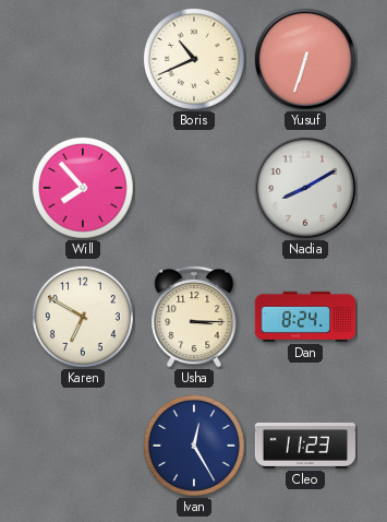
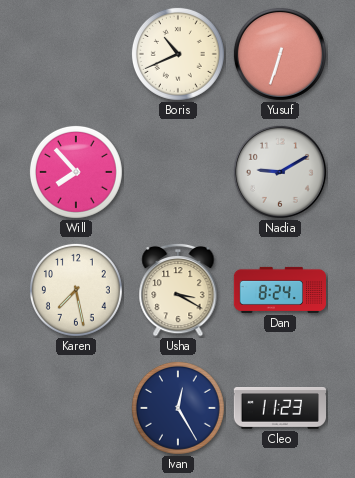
Nadia: 8:10 -> 9:10 (280, 172)
Karen: 6:50 -> 7:28 (76, 290)
Usha: 3:15 -> 3:20 (178, 290)
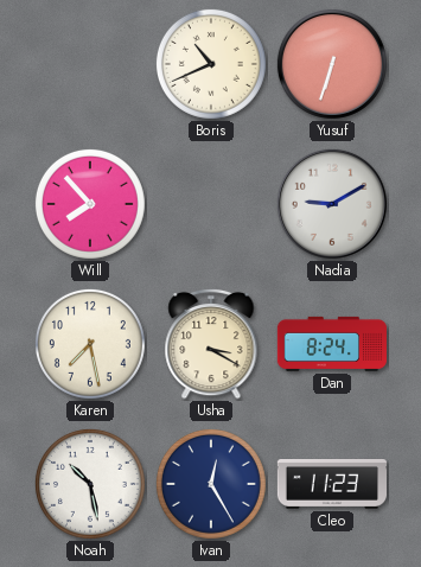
Noah: none -> 10:28 (90, 484)
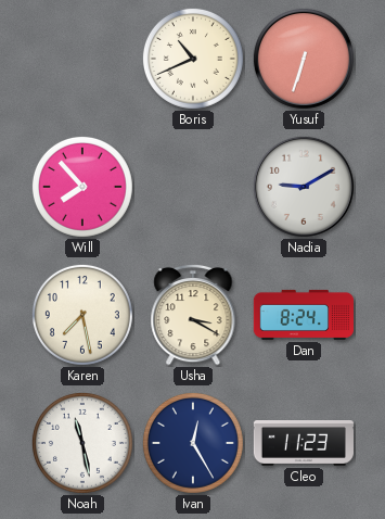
Noah: 10:28 -> 11:28 (82, 443)
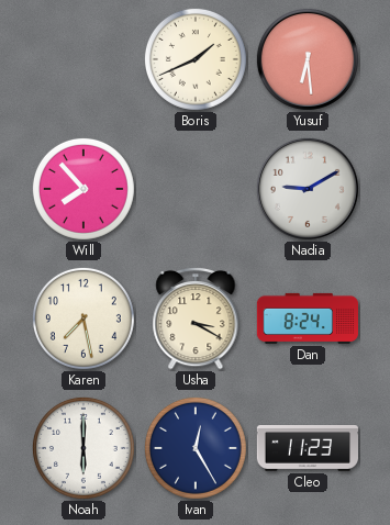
Boris: 10:41 -> 1:41 (196, 59)
Yusuf: 6:33 -> 6:29 (308, 59)
Noah: 11:28 -> 6:00 (83, 448)
